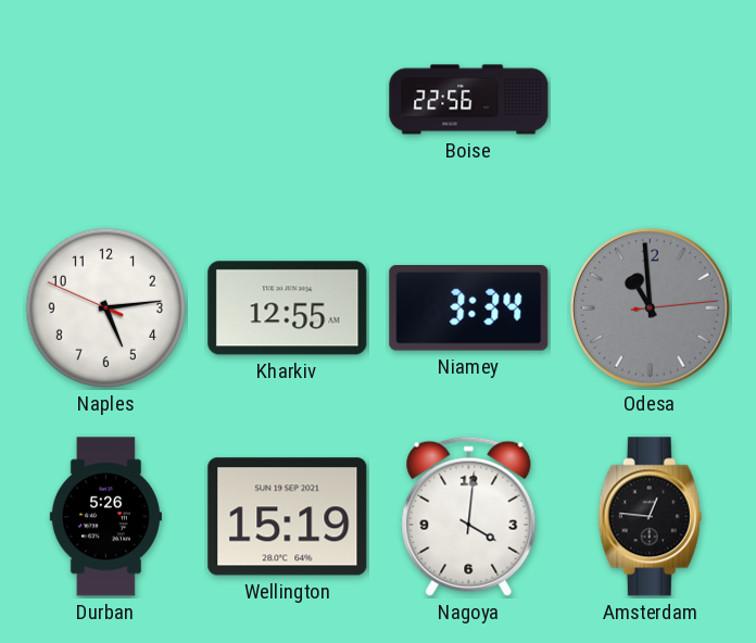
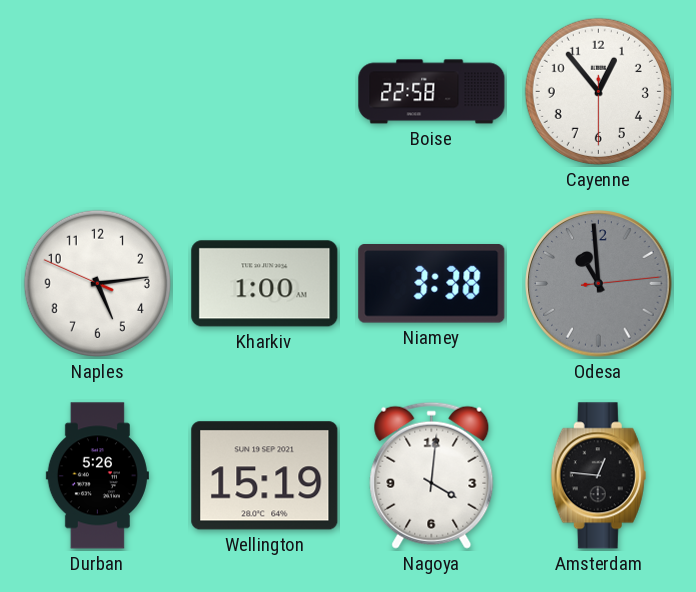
Boise: 22:56 -> 22:58 (432, 92)
Cayenne: none -> 12:53 (598, 91)
Kharkiv: 12:55 -> 1:00 (265, 284)
Niamey: 3:34 -> 3:38 (432, 284)
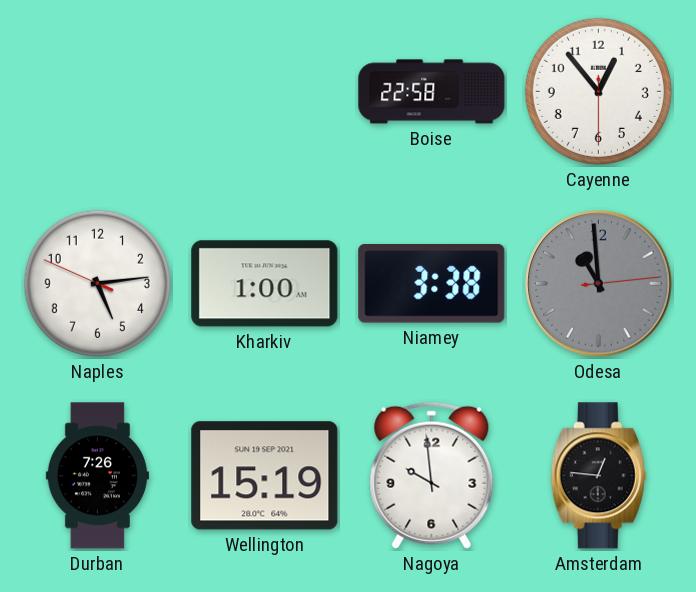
Durban: 5:26 -> 7:26 (97, 476)
Nagoya: 4:01 -> 9:59 (432, 475)
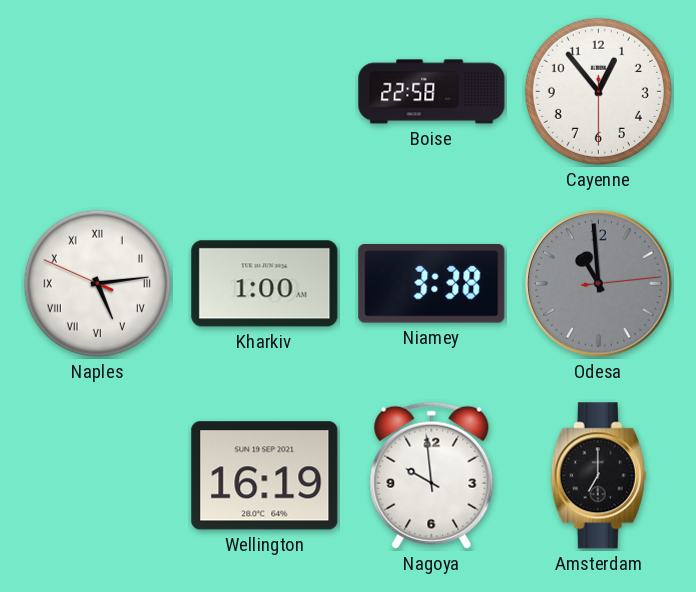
Naples numerals: Arabic -> Roman (97, 283)
Durban: 7:26 -> none (97, 476)
Wellington: 15:19 -> 16:19 (265, 476)
Amsterdam: 12:46 -> 7:00 (598, 476)
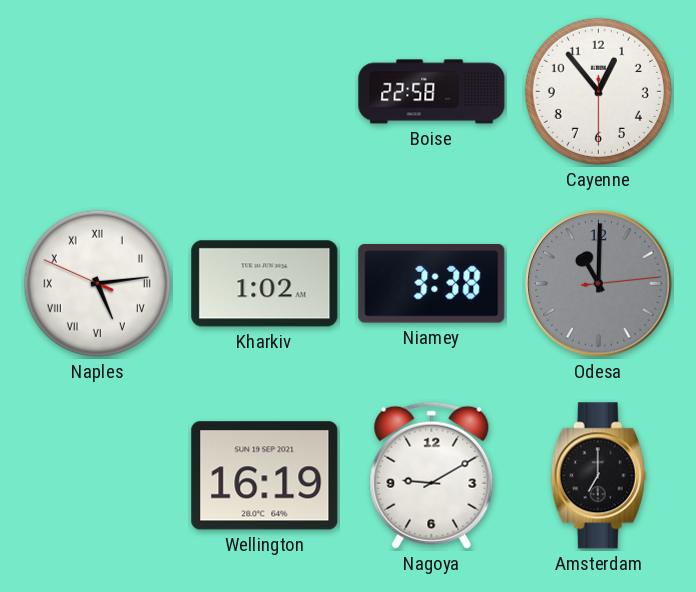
Kharkiv: 1:00 -> 1:02 (265, 284)
Odesa: 10:59 -> 11:00 (599, 284)
Nagoya: 9:59 -> 9:10 (432, 475)
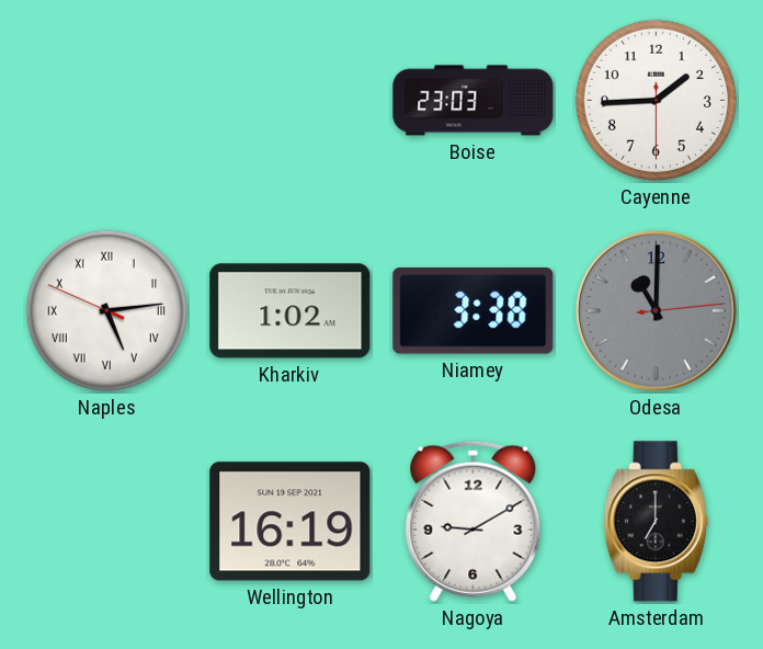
Boise: 22:58 -> 23:03 (474, 101)
Cayenne: 12:53 -> 1:44 (656, 100)
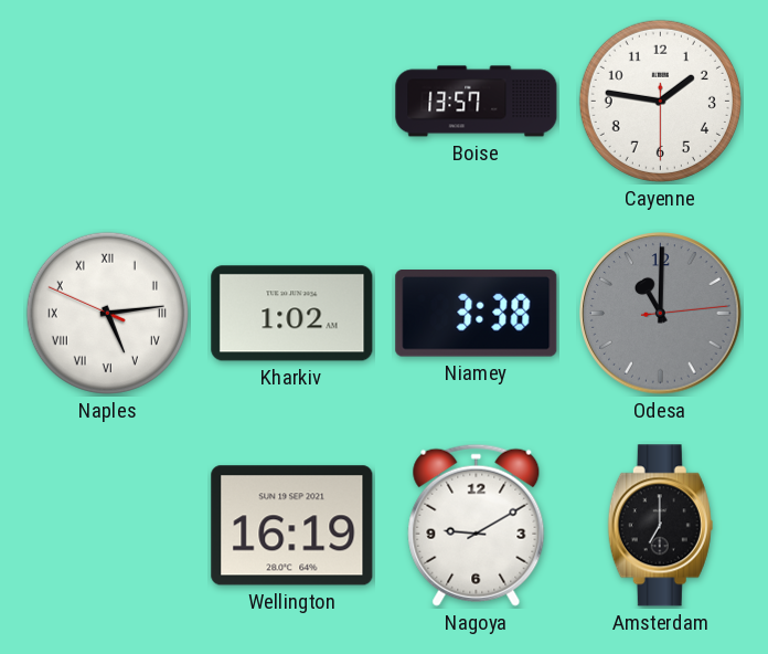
Boise: 23:03 -> 13:57 (477, 102)
Cayenne: 1:44 -> 1:46 (660, 101)
